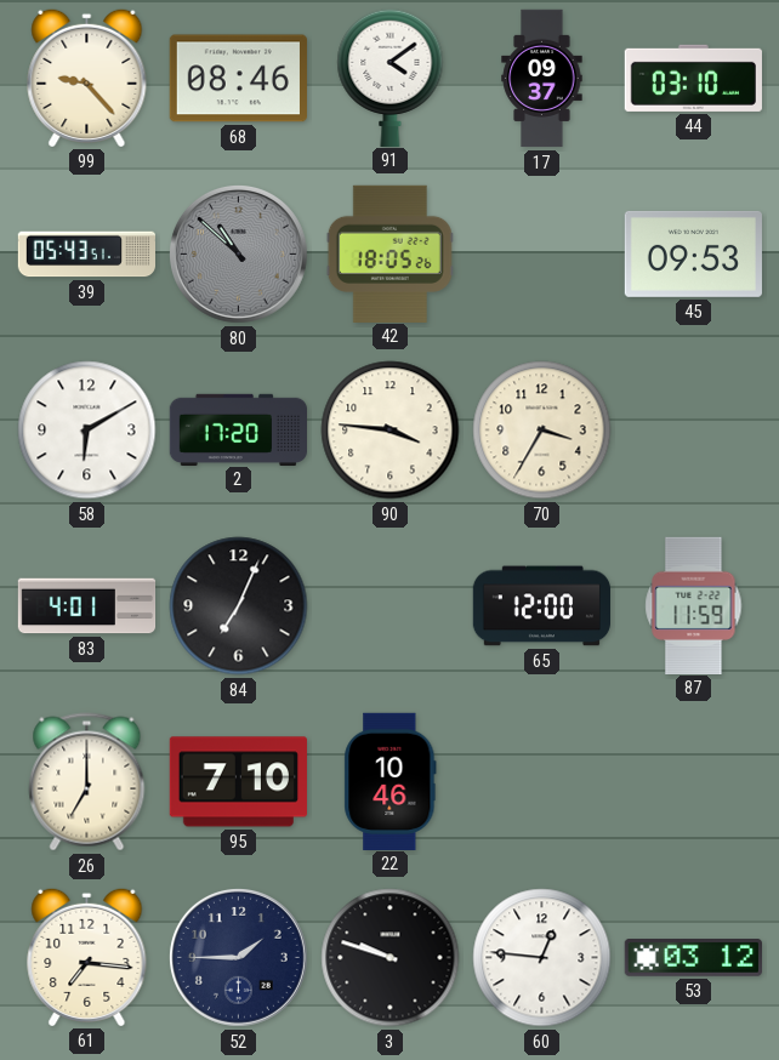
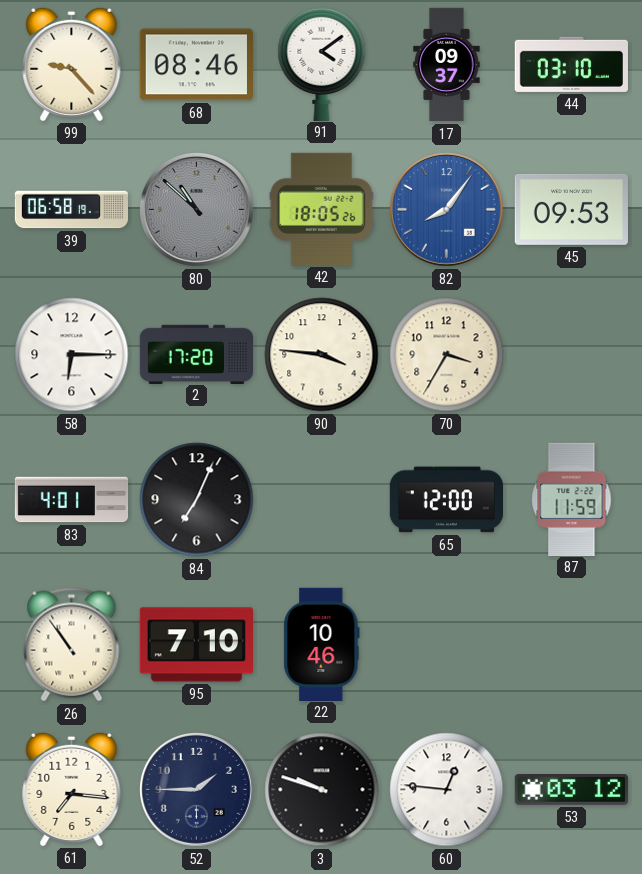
39: 05:43 -> 06:58 (72, 210)
82: none -> 8:06 (446, 209)
58: 6:10 -> 6:15 (72, 355)
26: 7:00 -> 10:54 (72, 645)
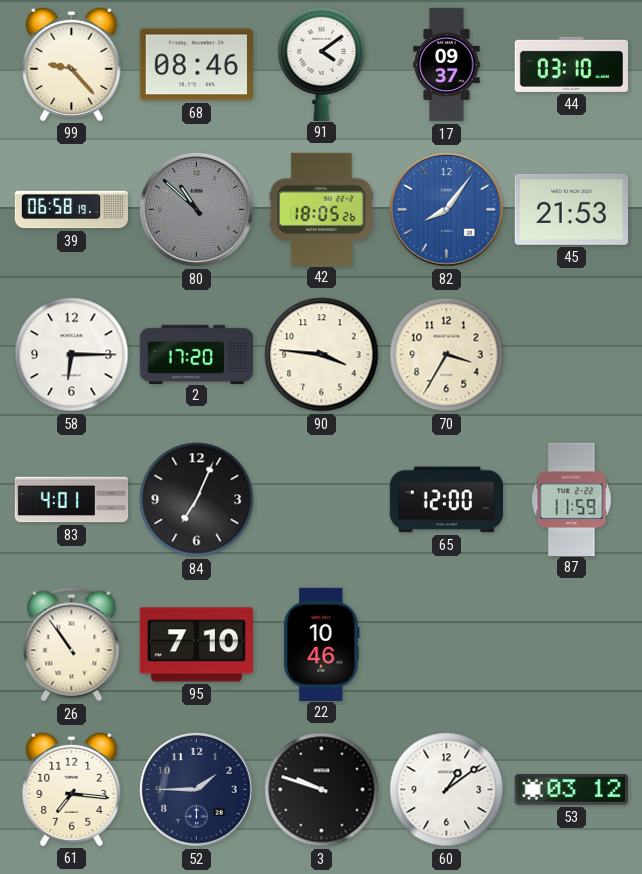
45: 09:53 -> 21:53 (571, 209)
60: 12:46 -> 1:09 (447, 790)
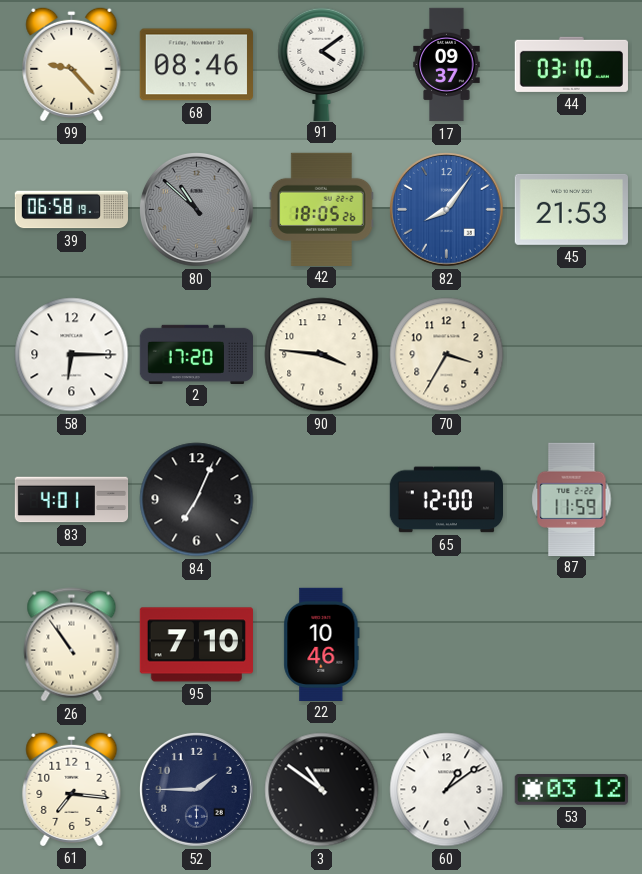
3: 9:48 -> 10:51 (322, 790)
